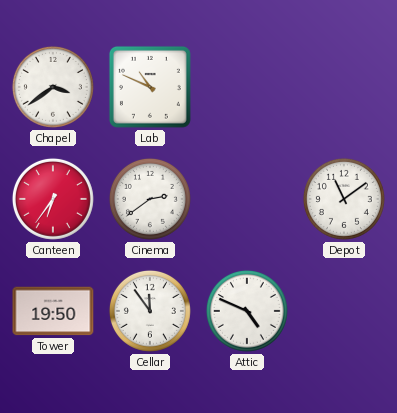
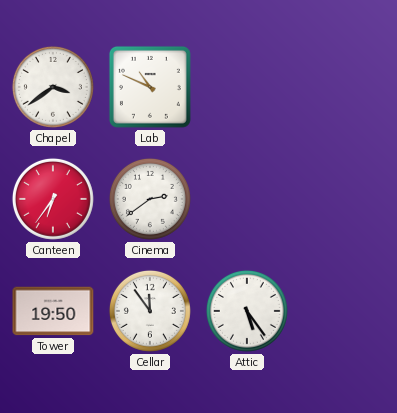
Depot: 11:09 -> none (344, 199)
Attic: 4:49 -> 5:24 (247, 311)
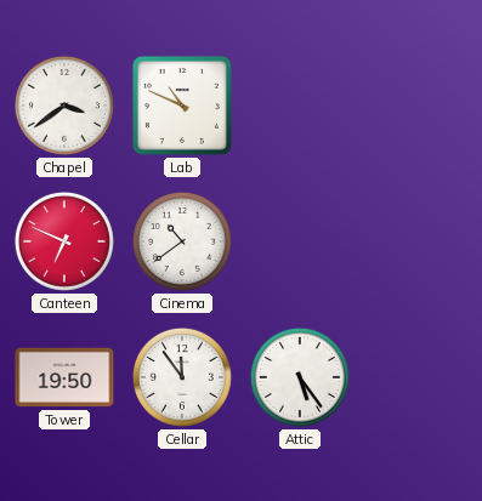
Canteen: 6:36 -> 6:49 (64, 241)
Cinema: 2:39 -> 10:39 (182, 241)
